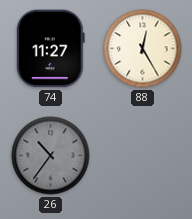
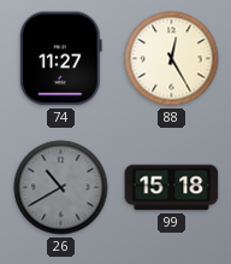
26: 10:36 -> 10:40 (61, 188)
99: none -> 15:18 (172, 188)
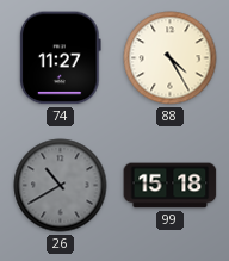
88: 12:25 -> 4:25 (171, 58)
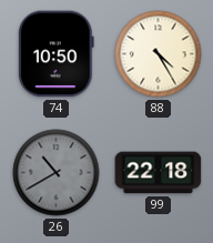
74: 11:27 -> 10:50 (55, 54)
99: 15:18 -> 22:18 (159, 173)
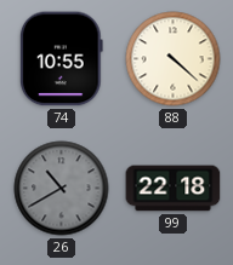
74: 10:50 -> 10:55 (61, 59)
88: 4:25 -> 4:22 (174, 59)
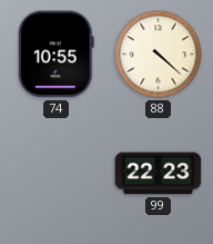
26: 10:40 -> none (62, 189)
99: 22:18 -> 22:23 (159, 174)
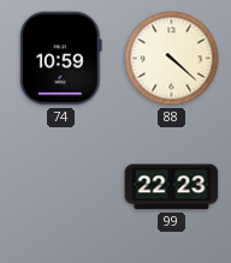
74: 10:55 -> 10:59 (60, 59)
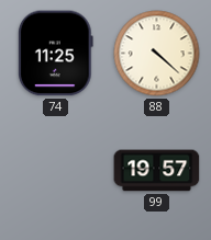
74: 10:59 -> 11:25 (55, 54)
99: 22:23 -> 19:57 (157, 171)
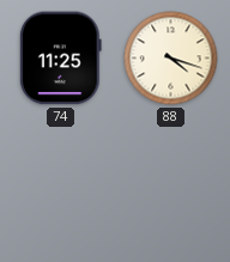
88: 4:22 -> 4:18 (171, 59)
99: 19:57 -> none (157, 171)
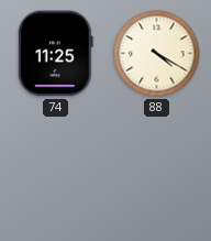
88: 4:18 -> 4:20 (157, 54)
